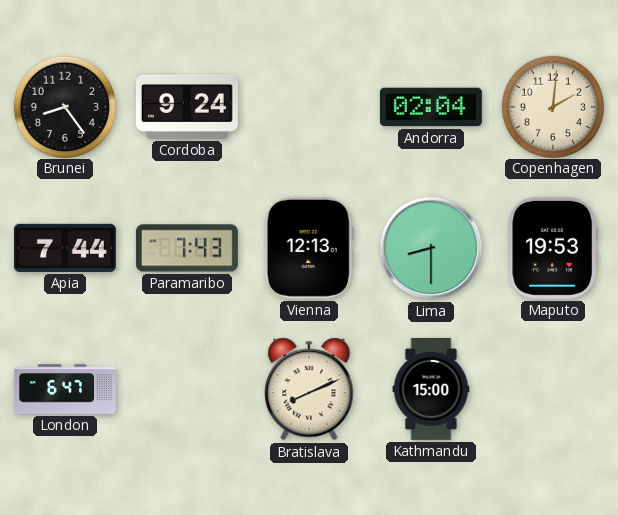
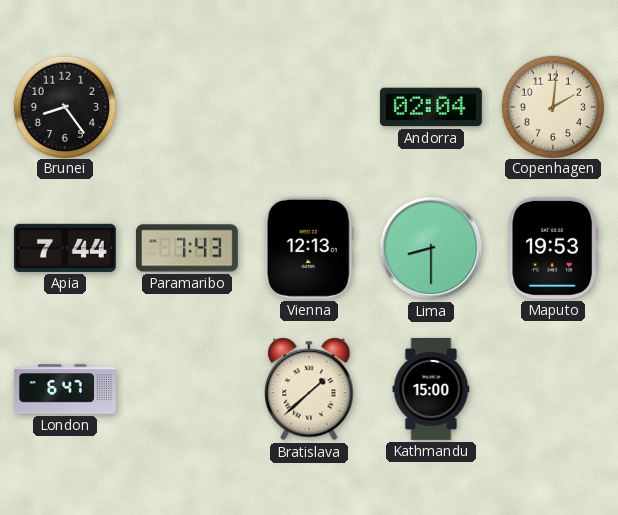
Cordoba: 9:24 -> none (187, 107)
Bratislava: 8:11 -> 1:38 (309, 389)
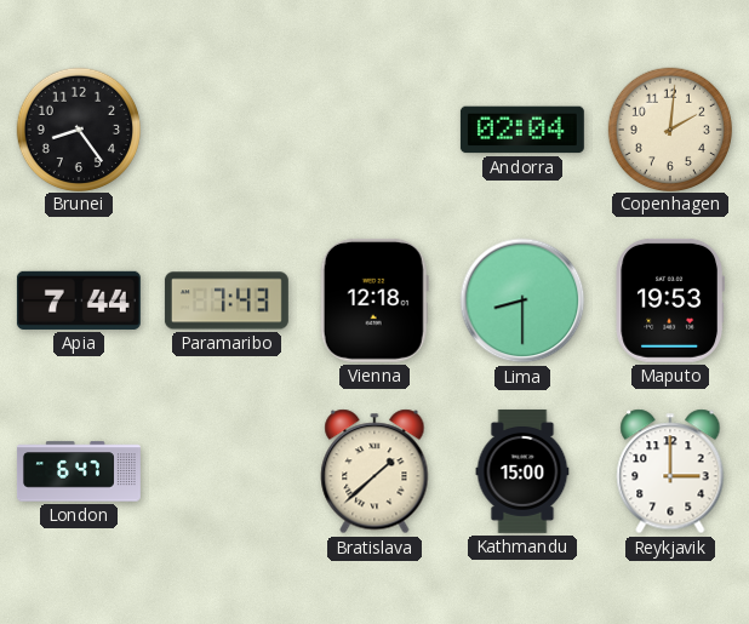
Vienna: 12:13 -> 12:18 (374, 300)
Reykjavik: none -> 3:00 (670, 471)
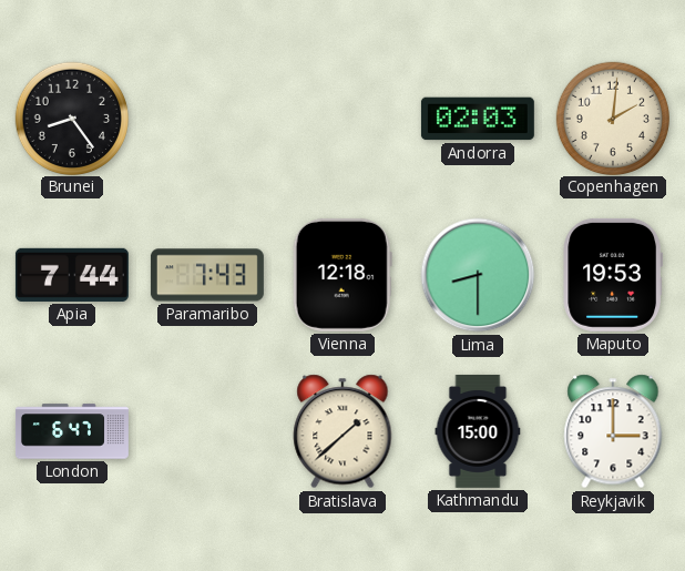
Andorra: 02:04 -> 02:03 (478, 119)
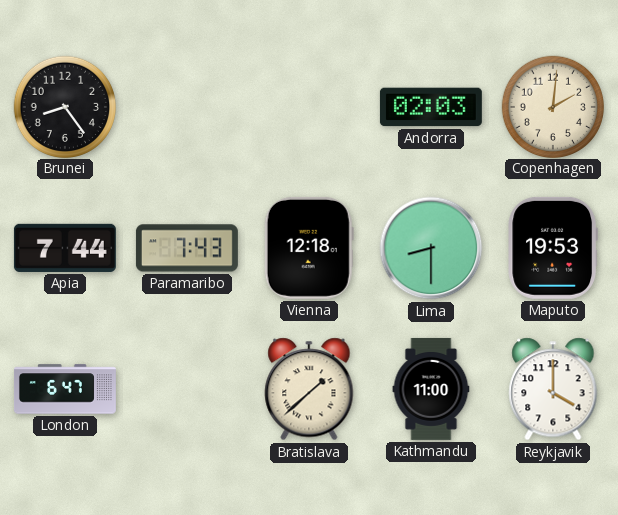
Kathmandu: 15:00 -> 11:00 (431, 389)
Reykjavik: 3:00 -> 4:00 (553, 389)
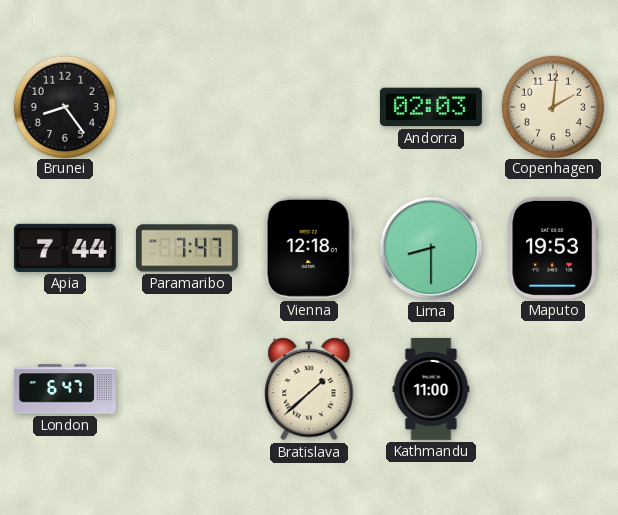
Paramaribo: 7:43 -> 7:47 (187, 248)
Reykjavik: 4:00 -> none (553, 389)
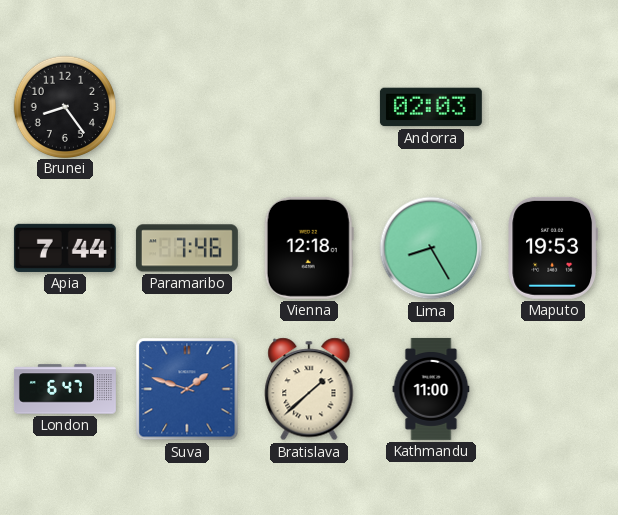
Copenhagen: 2:01 -> none (552, 106)
Paramaribo: 7:47 -> 7:46 (187, 248)
Lima: 8:30 -> 8:25 (431, 248)
Suva: none -> 1:48 (187, 389)
